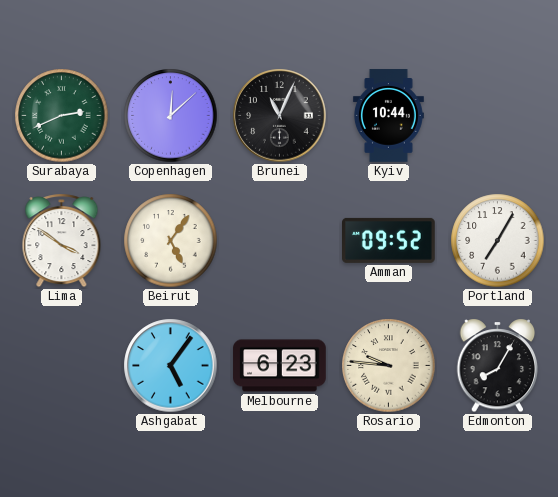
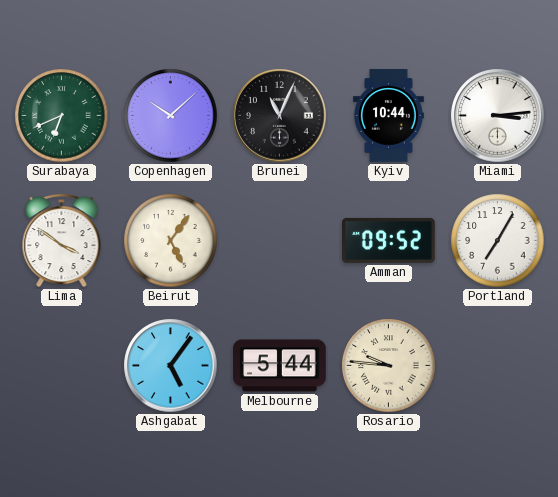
Surabaya: 2:41 -> 6:41 (62, 116)
Copenhagen: 12:08 -> 10:08 (171, 116)
Miami: none -> 3:14 (498, 116)
Melbourne: 6:23 -> 5:44 (280, 366)
Edmonton: 8:05 -> none (498, 366)
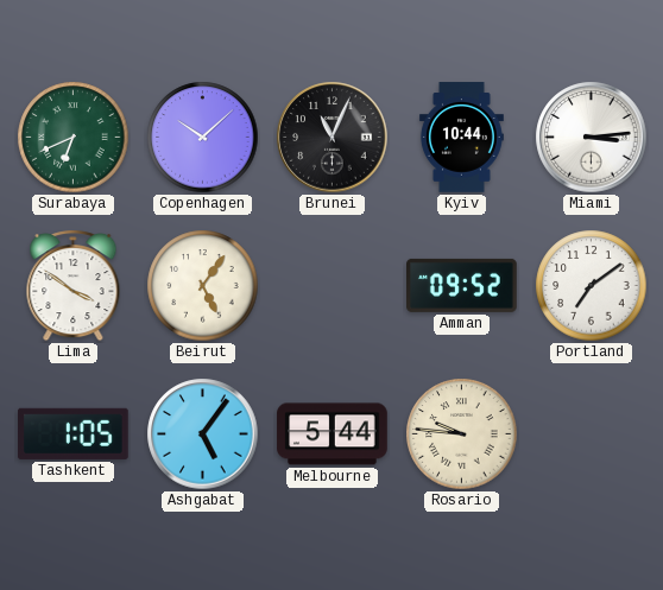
Portland: 7:05 -> 7:09 (592, 286)
Tashkent: none -> 1:05 (74, 433)
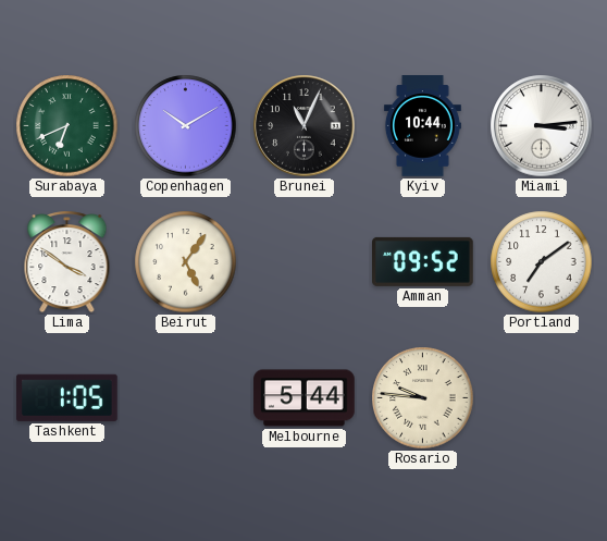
Copenhagen: 10:08 -> 10:10 (186, 126)
Ashgabat: 5:06 -> none (203, 434)
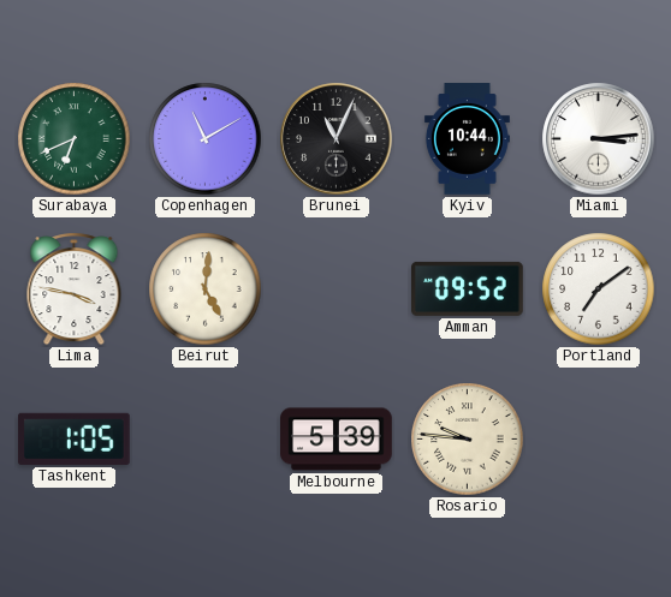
Copenhagen: 10:10 -> 11:10 (206, 139)
Lima: 3:51 -> 3:47 (75, 289)
Beirut: 5:06 -> 5:01 (206, 289)
Melbourne: 5:44 -> 5:39 (337, 440)
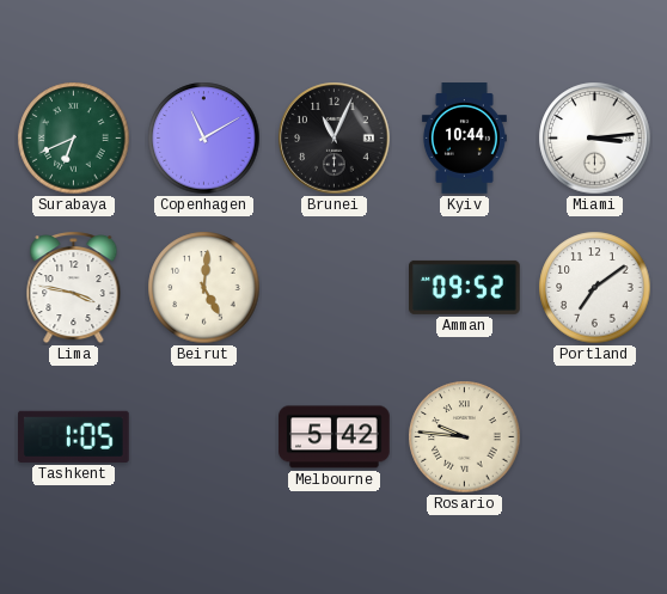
Melbourne: 5:39 -> 5:42 (335, 437)
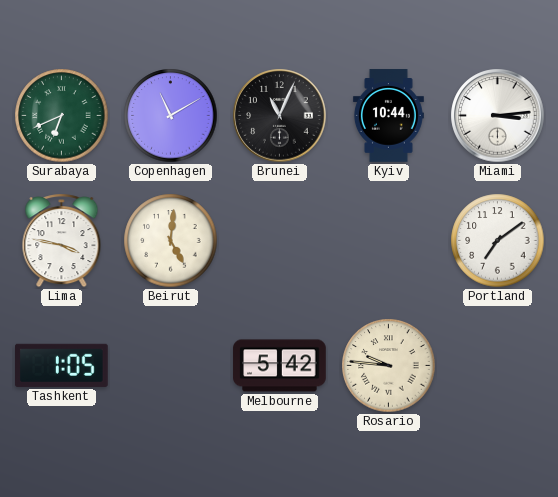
Amman: 09:52 -> none (465, 287)
